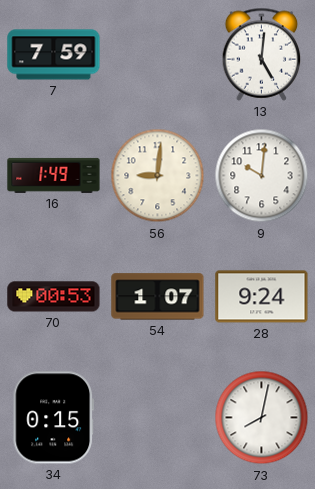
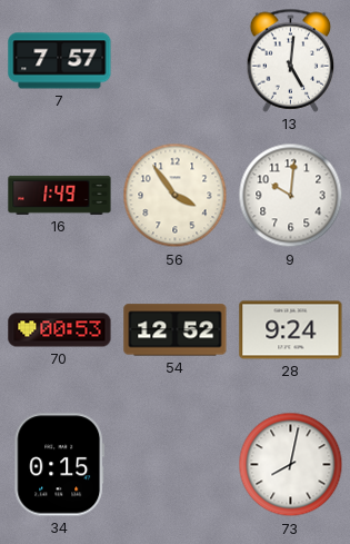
7: 7:59 -> 7:57 (60, 61)
56: 9:01 -> 3:54 (176, 196)
54: 1:07 -> 12:52 (176, 330)
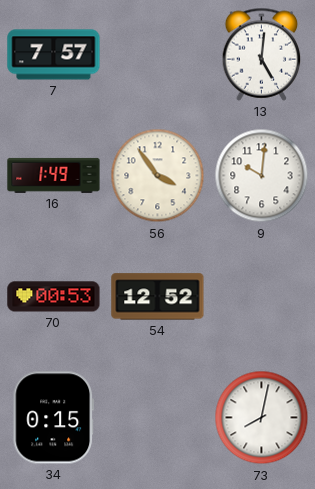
28: 9:24 -> none (291, 330)
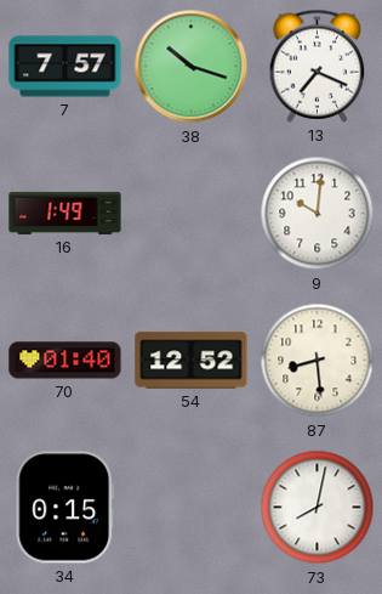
38: none -> 10:18 (192, 67)
13: 5:01 -> 7:19 (318, 66)
56: 3:54 -> none (158, 176)
70: 00:53 -> 01:40 (65, 361)
87: none -> 8:29 (318, 361)
